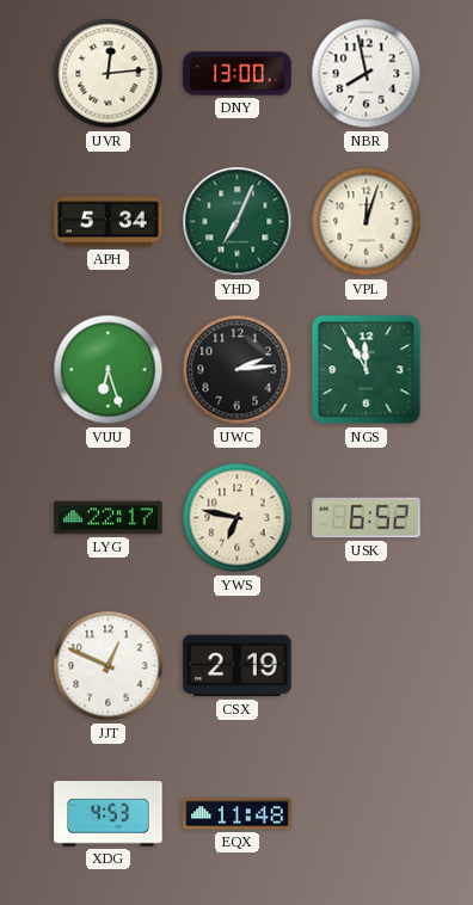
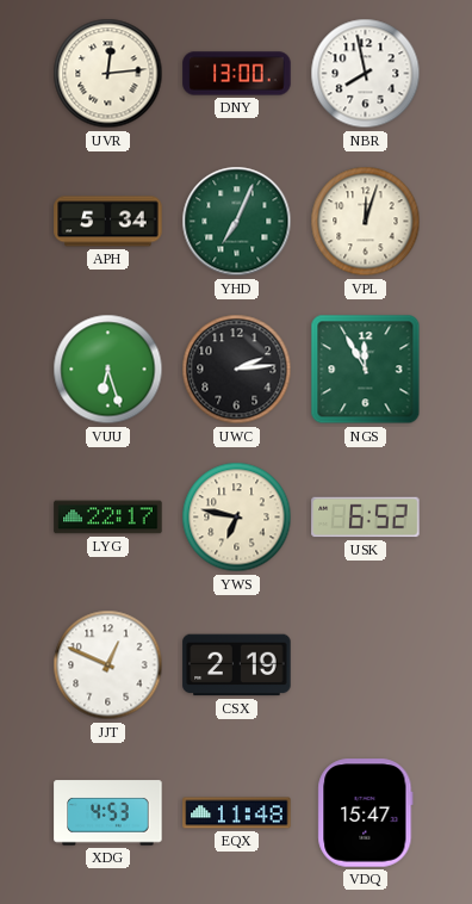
VDQ: none -> 15:47 (366, 813)
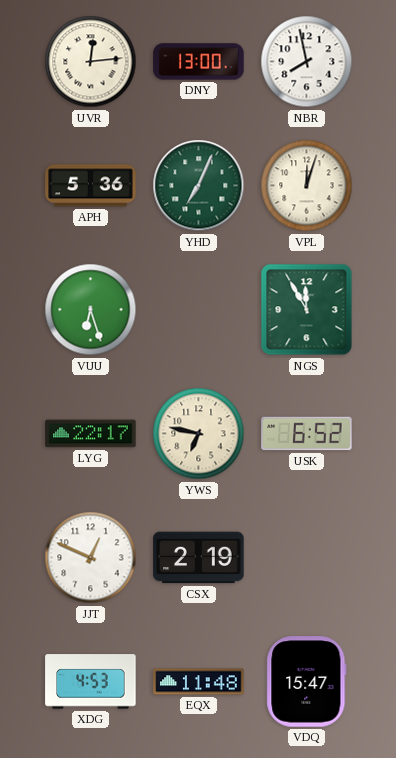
APH: 5:34 -> 5:36 (91, 186)
UWC: 2:14 -> none (237, 370)
